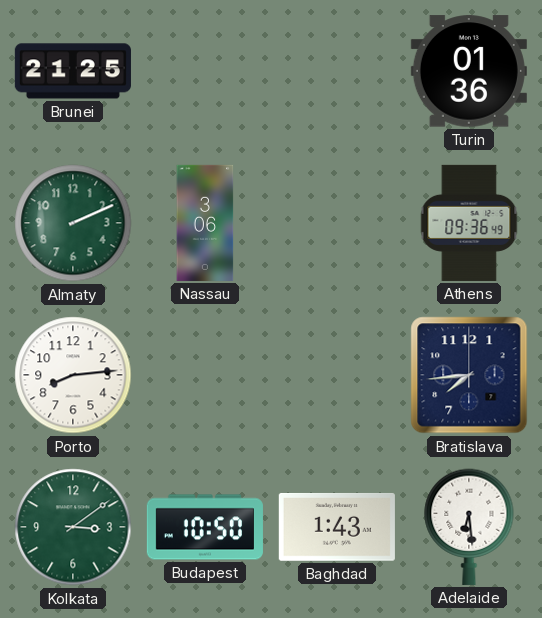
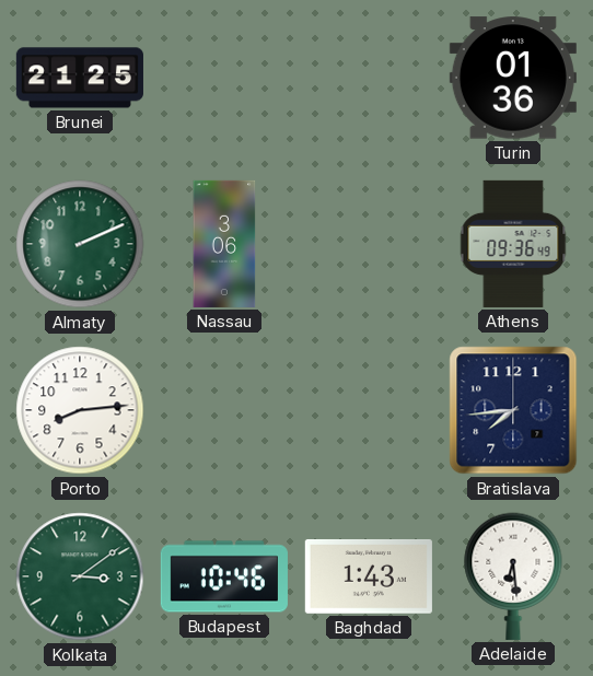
Budapest: 10:50 -> 10:46 (224, 576)
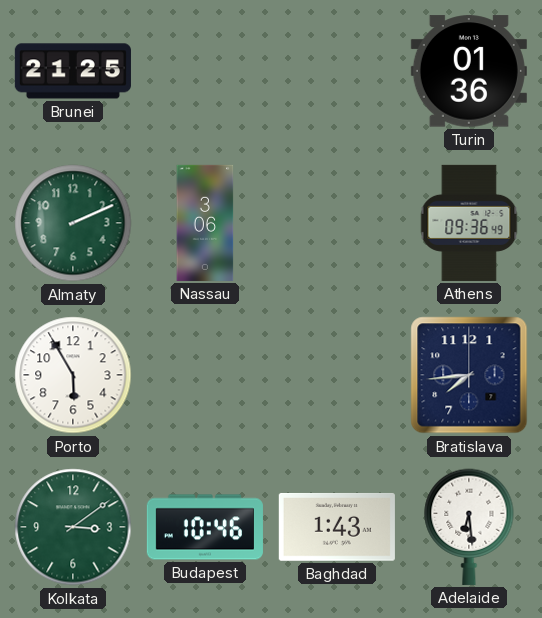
Porto: 8:14 -> 5:55 (73, 375)
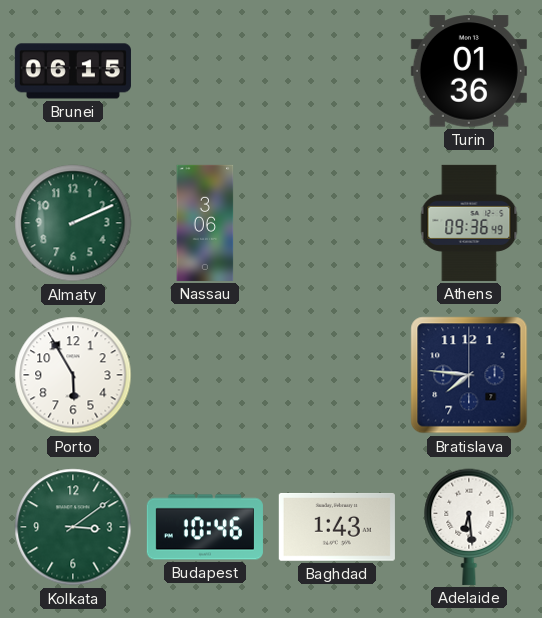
Brunei: 21:25 -> 06:15 (73, 71)
Bratislava: 7:44 -> 7:46 (469, 375)
